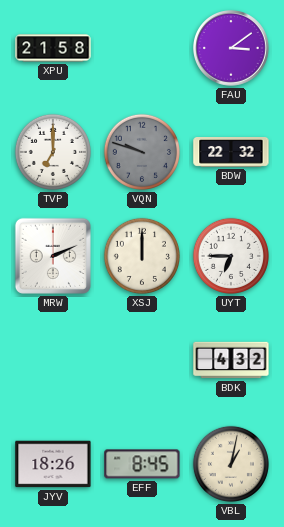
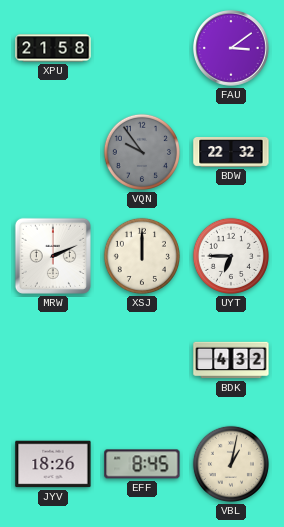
TVP: 7:00 -> none (53, 152)
VQN: 9:48 -> 9:54 (142, 152)
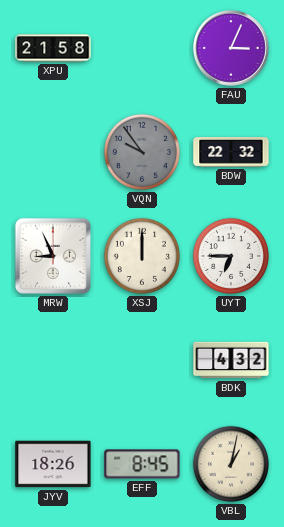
FAU: 3:09 -> 3:04 (232, 49)
MRW: 2:11 -> 8:56 (53, 256)
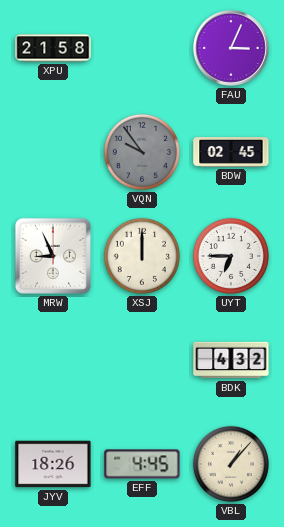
BDW: 22:32 -> 02:45 (231, 153)
EFF: 8:45 -> 4:45 (142, 464)
VBL: 1:02 -> 1:07 (231, 464)
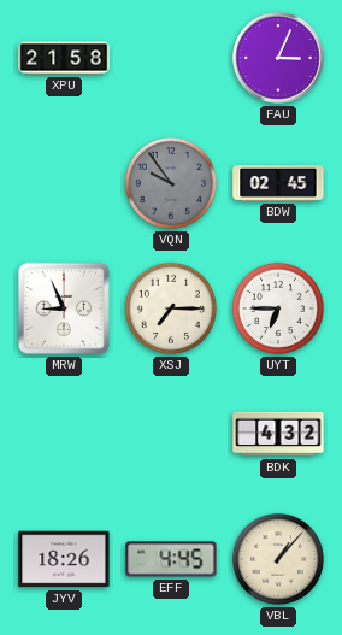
XSJ: 12:00 -> 7:15 (171, 308)
